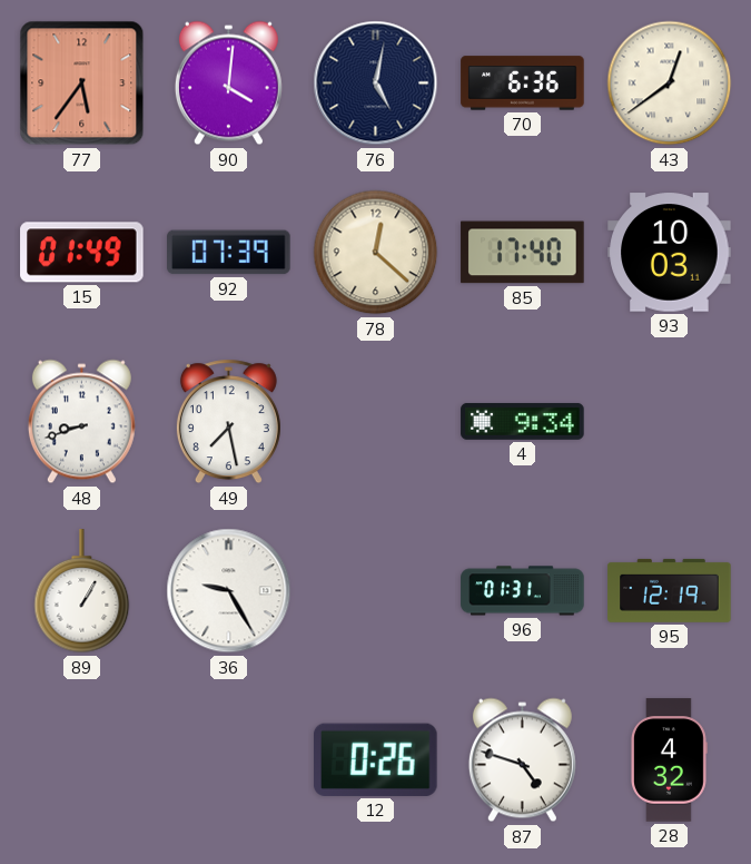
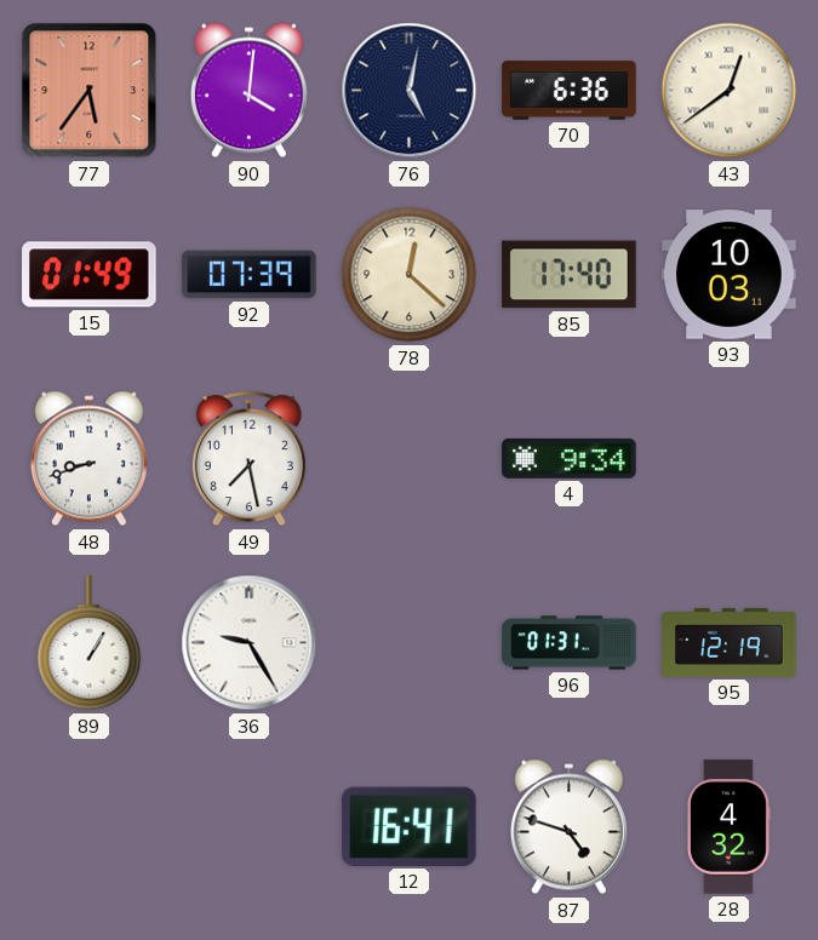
12: 0:26 -> 16:41 (410, 826)
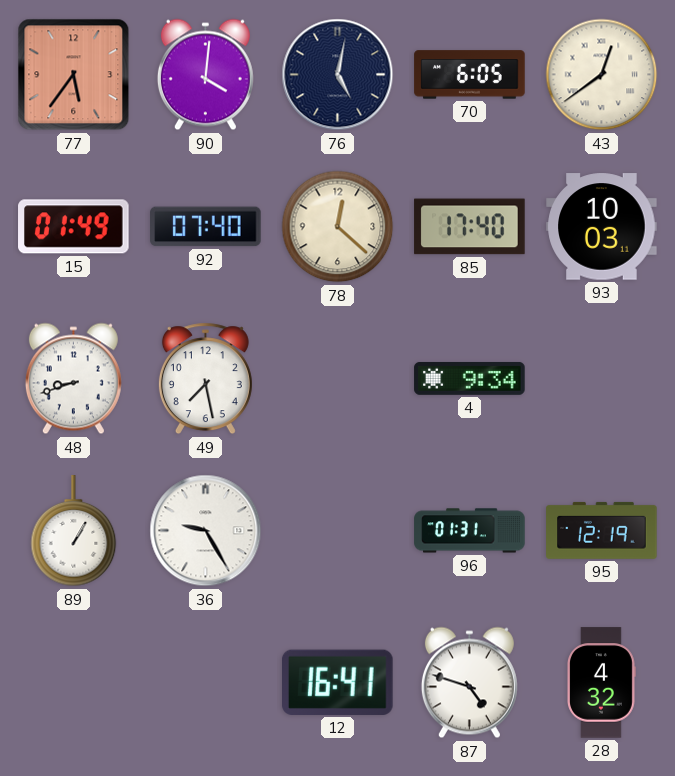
70: 6:36 -> 6:05 (470, 75)
92: 07:39 -> 07:40 (206, 227)
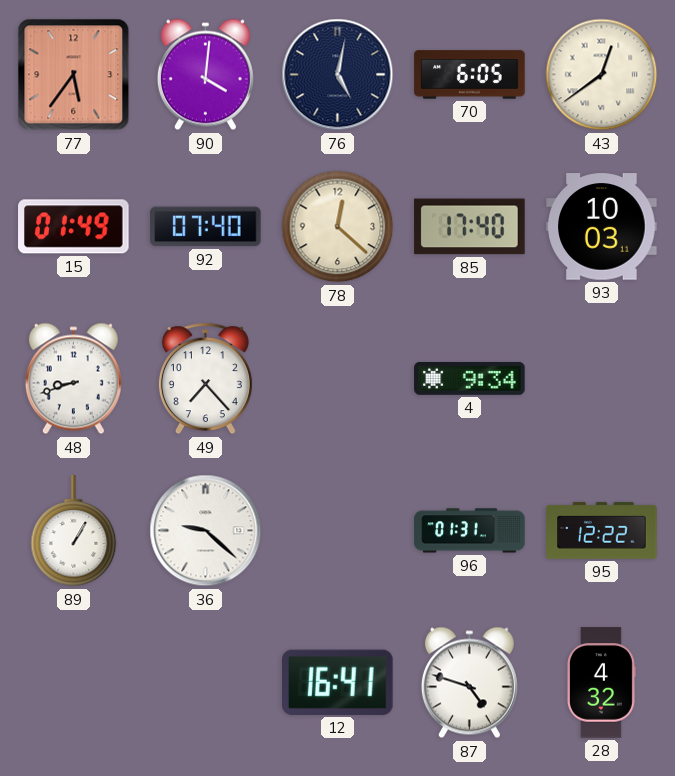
49: 7:28 -> 7:23 (205, 379)
36: 9:25 -> 9:22 (206, 531)
95: 12:19 -> 12:22 (602, 530)
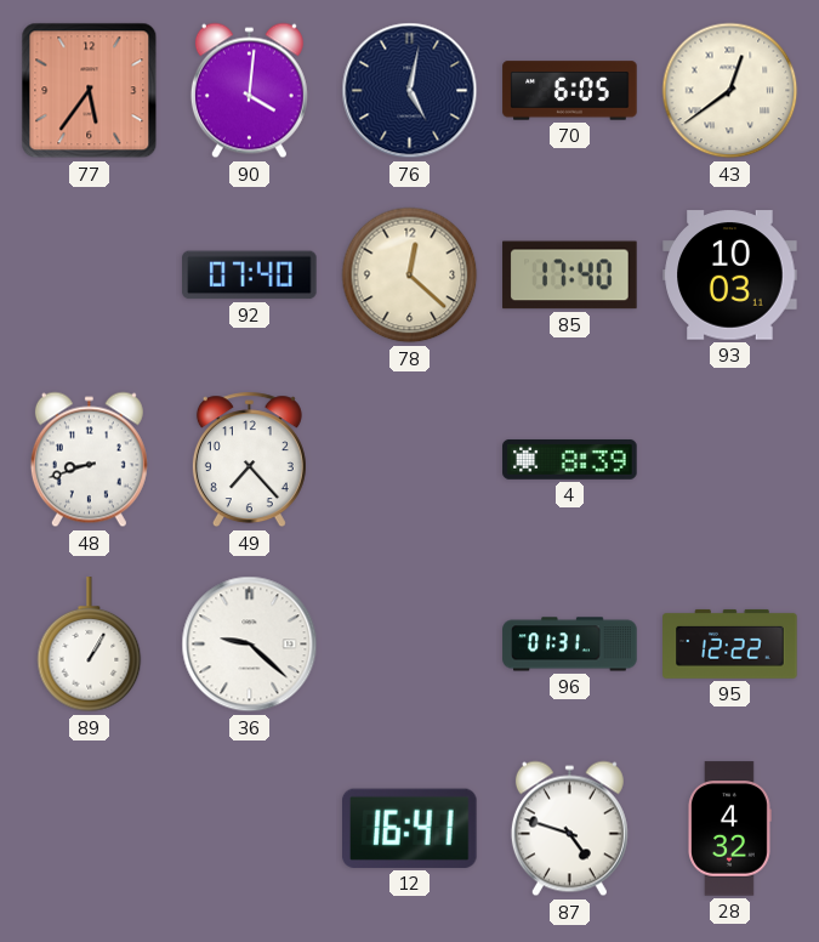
15: 01:49 -> none (74, 227)
4: 9:34 -> 8:39 (570, 459)
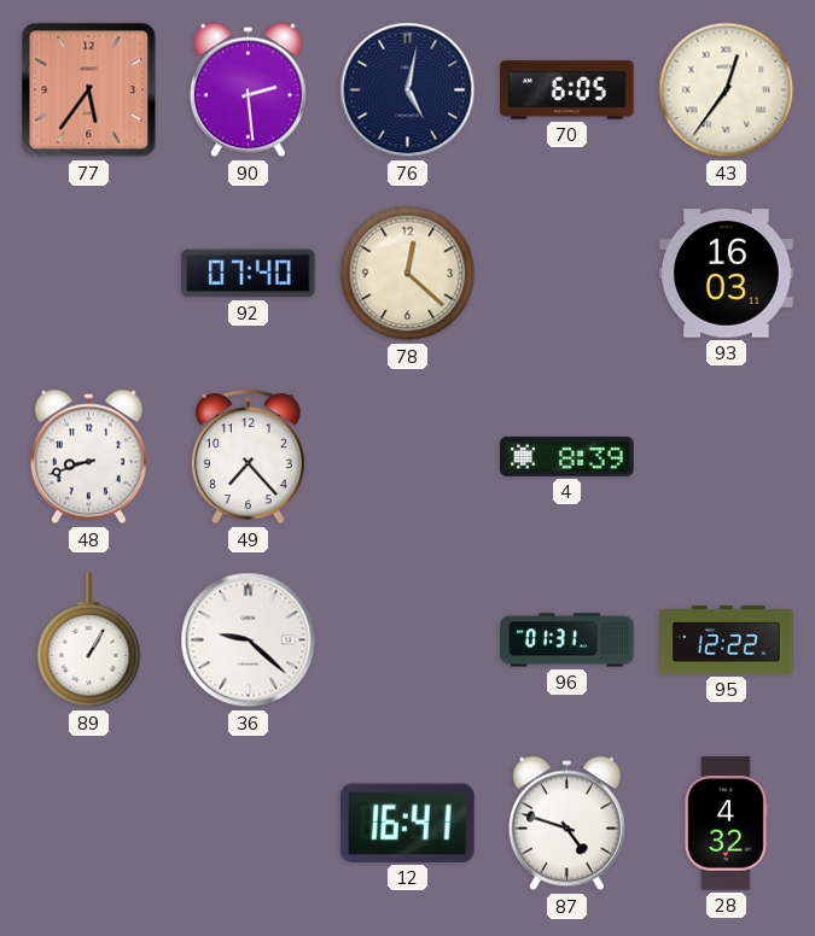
90: 4:01 -> 2:29 (248, 90)
43: 12:39 -> 12:36 (727, 90)
85: 17:40 -> none (570, 276)
93: 10:03 -> 16:03 (727, 274)
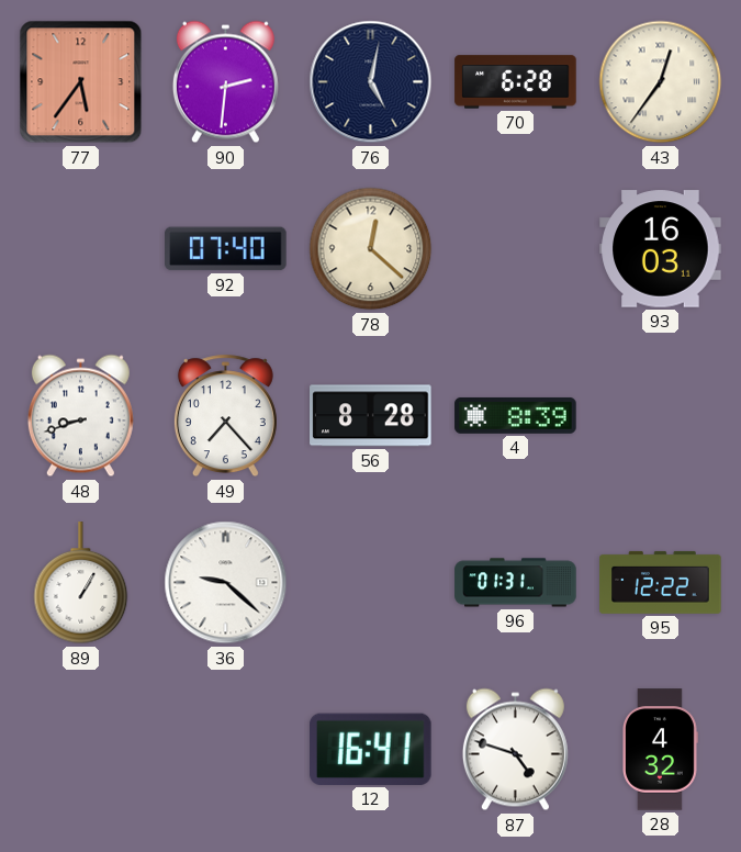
90: 2:29 -> 2:31 (225, 82)
70: 6:05 -> 6:28 (516, 82)
56: none -> 8:28 (371, 416)
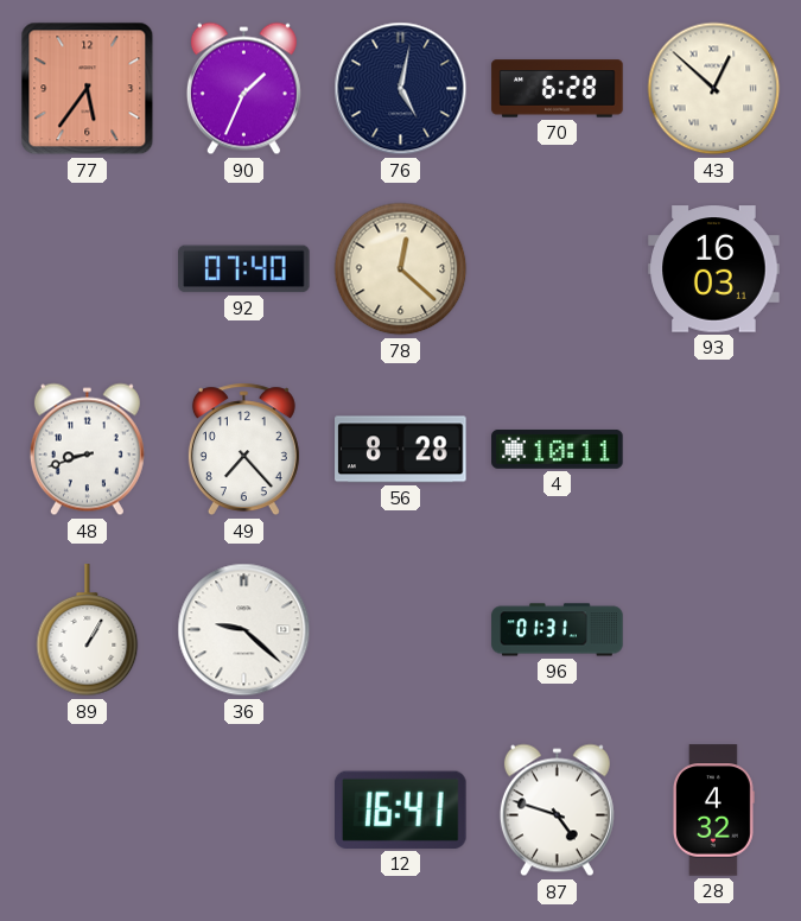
90: 2:31 -> 1:34 (243, 89)
43: 12:36 -> 12:52 (714, 89)
4: 8:39 -> 10:11 (558, 449)
95: 12:22 -> none (661, 582)
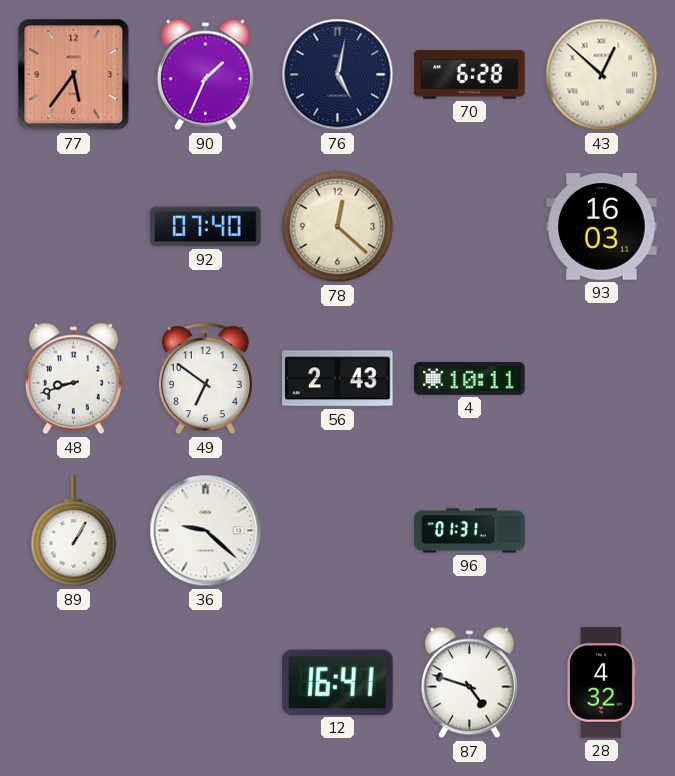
49: 7:23 -> 6:51 (205, 379)
56: 8:28 -> 2:43 (338, 379)
